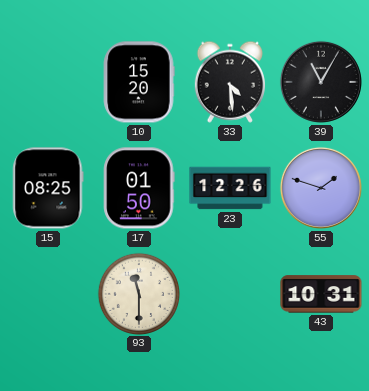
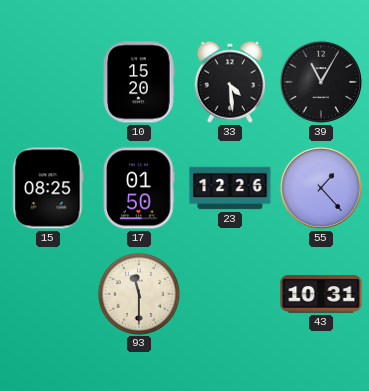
55: 1:48 -> 1:23 (321, 188)
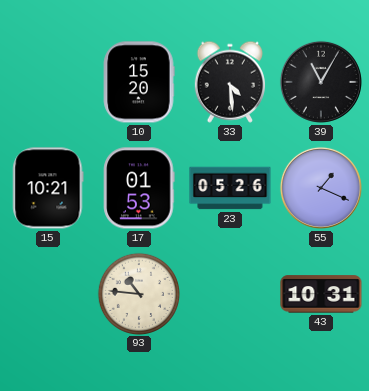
15: 08:25 -> 10:21 (48, 188)
17: 01:50 -> 01:53 (139, 188)
23: 12:26 -> 05:26 (230, 188)
55: 1:23 -> 1:19 (321, 188)
93: 11:30 -> 10:46 (138, 293)
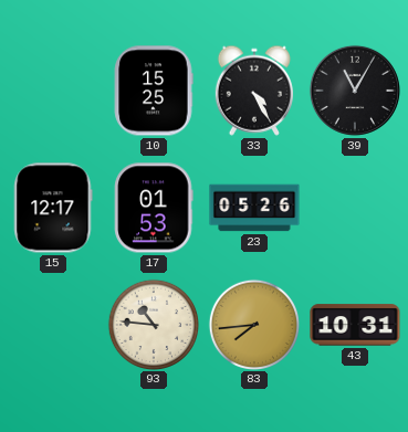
10: 15:20 -> 15:25 (154, 91)
33: 4:29 -> 4:25 (254, 91)
15: 10:21 -> 12:17 (53, 208)
55: 1:19 -> none (321, 188)
83: none -> 7:44 (253, 324)
